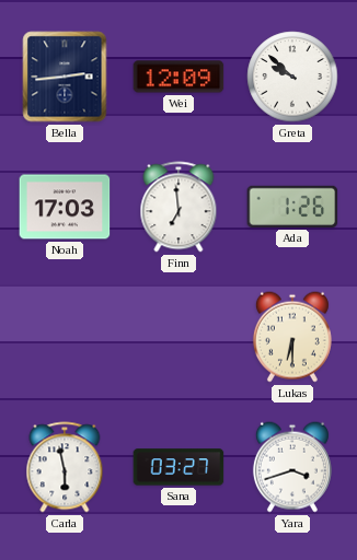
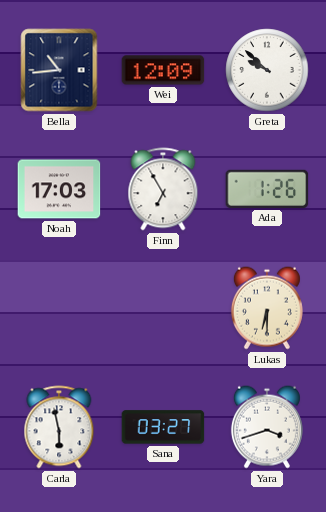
Bella: 2:44 -> 10:44 (59, 70)
Finn: 6:59 -> 6:55 (163, 189)
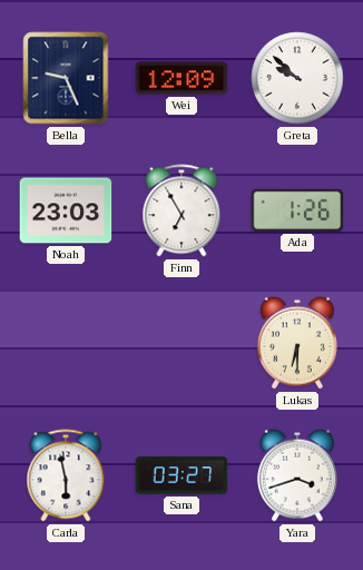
Bella: 10:44 -> 9:26 (66, 78)
Noah: 17:03 -> 23:03 (66, 210)
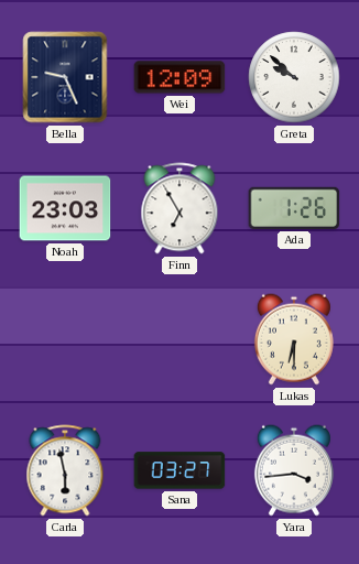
Yara: 3:42 -> 3:44 (294, 470)
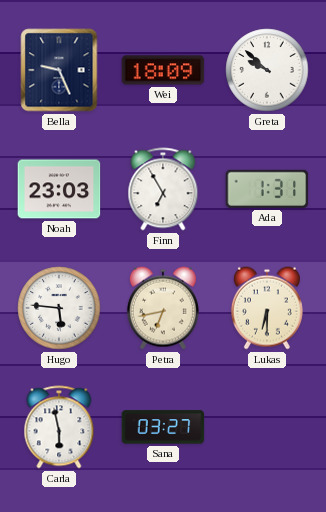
Wei: 12:09 -> 18:09 (163, 70)
Ada: 1:26 -> 1:31 (267, 189)
Hugo: none -> 5:46 (59, 308)
Petra: none -> 6:43 (163, 308)
Yara: 3:44 -> none (294, 470)
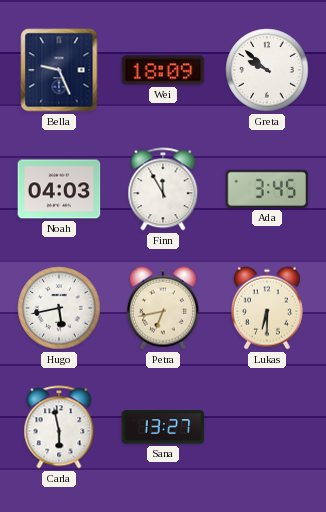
Noah: 23:03 -> 04:03 (59, 189)
Finn: 6:55 -> 11:55 (163, 189)
Ada: 1:31 -> 3:45 (267, 189)
Hugo: 5:46 -> 5:43 (59, 308)
Sana: 03:27 -> 13:27 (163, 427)
